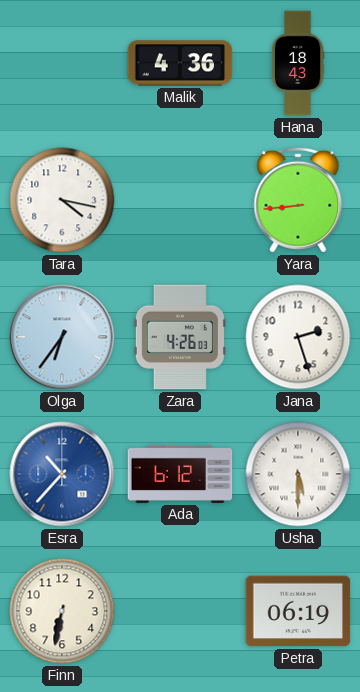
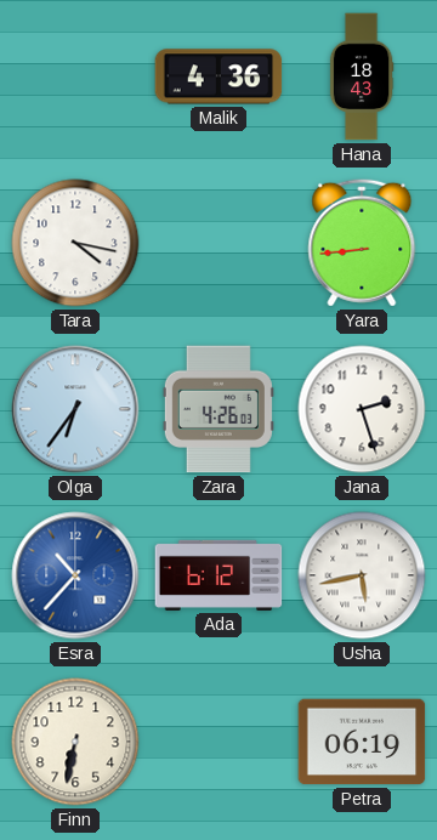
Usha: 5:30 -> 5:43 (362, 575)
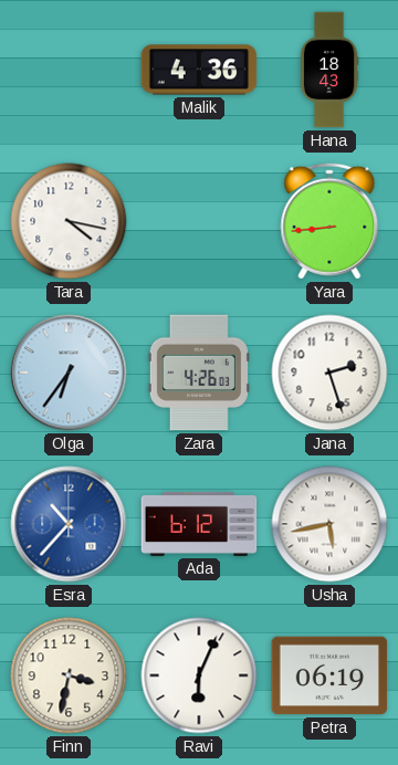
Finn: 6:32 -> 3:32 (69, 675)
Ravi: none -> 6:04 (199, 675)
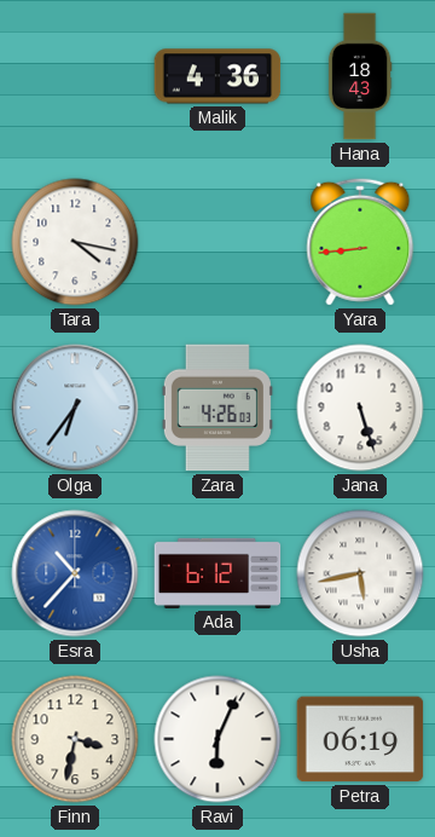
Jana: 2:27 -> 5:27 (360, 408)
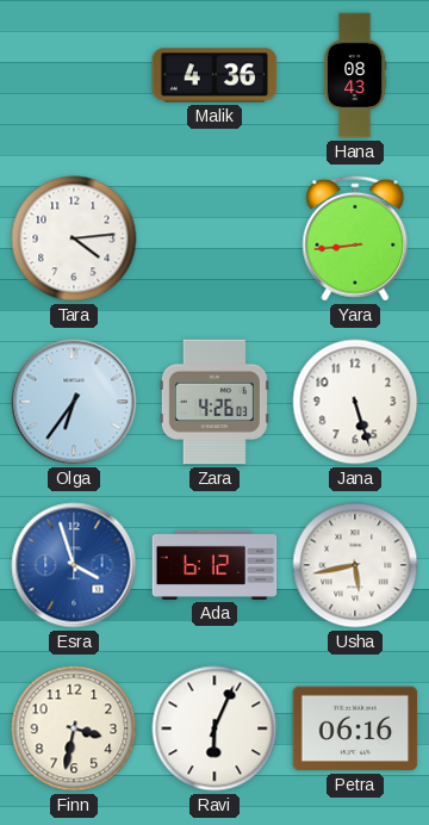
Hana: 18:43 -> 08:43 (355, 75)
Tara: 4:17 -> 4:14 (74, 238)
Esra: 10:37 -> 3:57 (74, 565)
Petra: 06:19 -> 06:16 (355, 728)
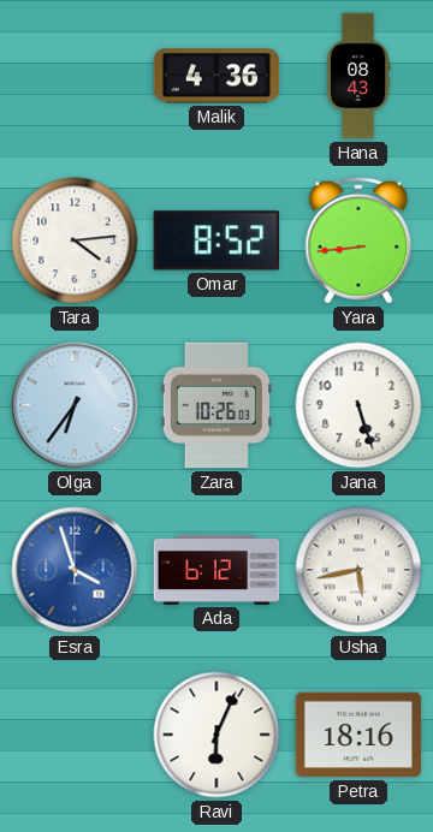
Omar: none -> 8:52 (216, 240)
Zara: 4:26 -> 10:26 (216, 405)
Finn: 3:32 -> none (74, 728)
Petra: 06:16 -> 18:16 (358, 735)
